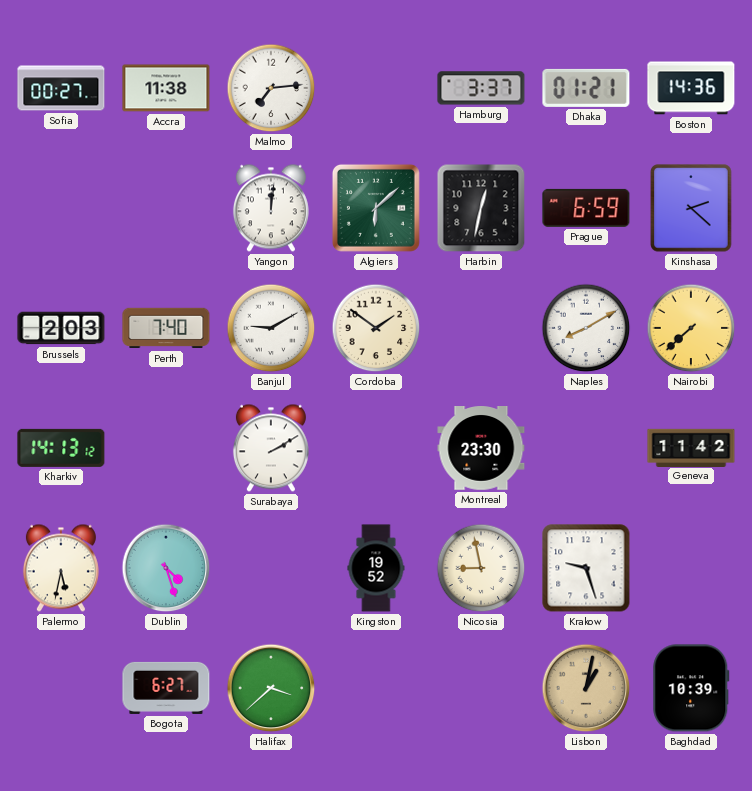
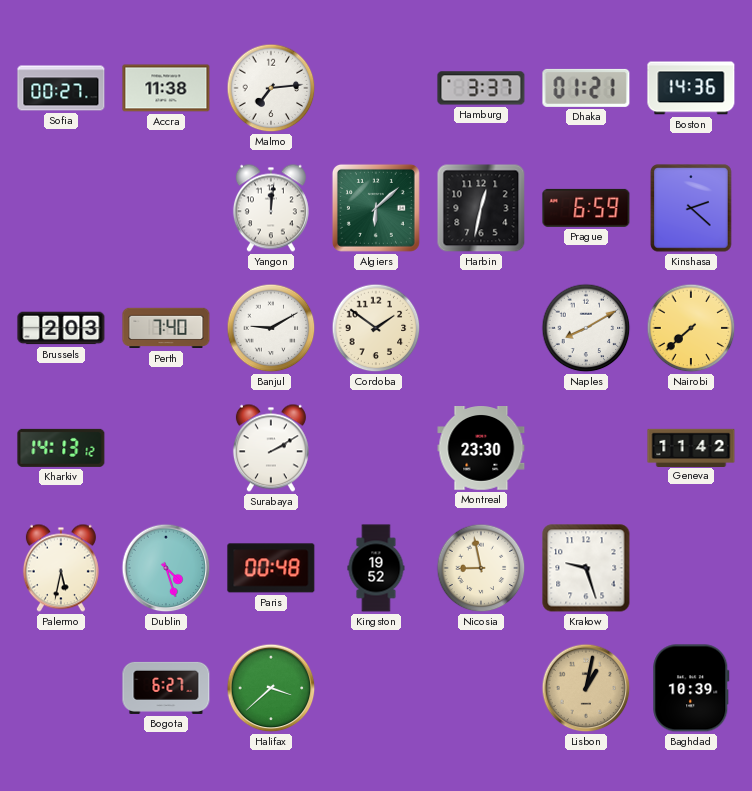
Paris: none -> 00:48 (271, 568)
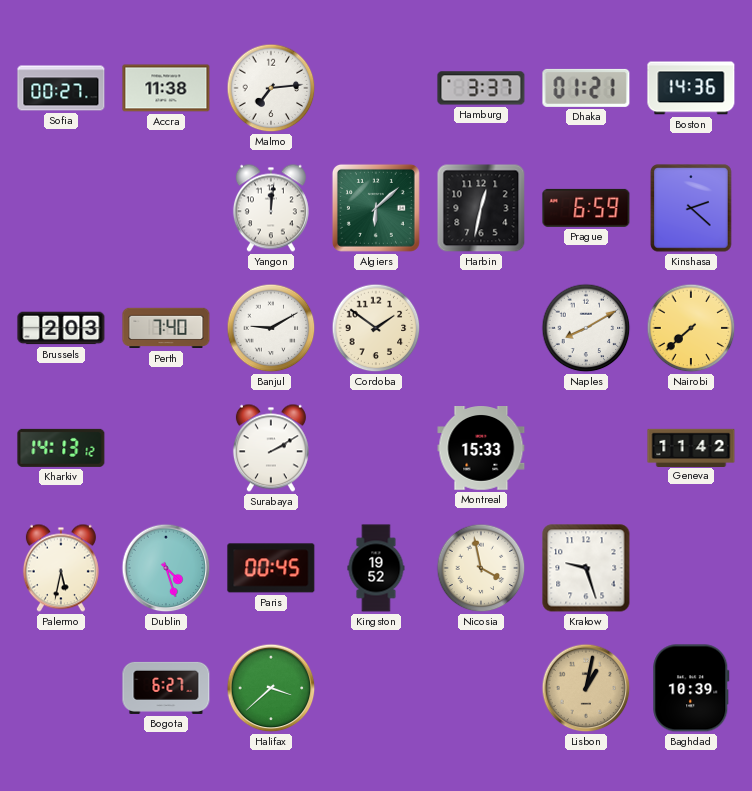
Montreal: 23:30 -> 15:33 (481, 448)
Paris: 00:48 -> 00:45 (271, 568)
Nicosia: 8:58 -> 3:58 (481, 568)
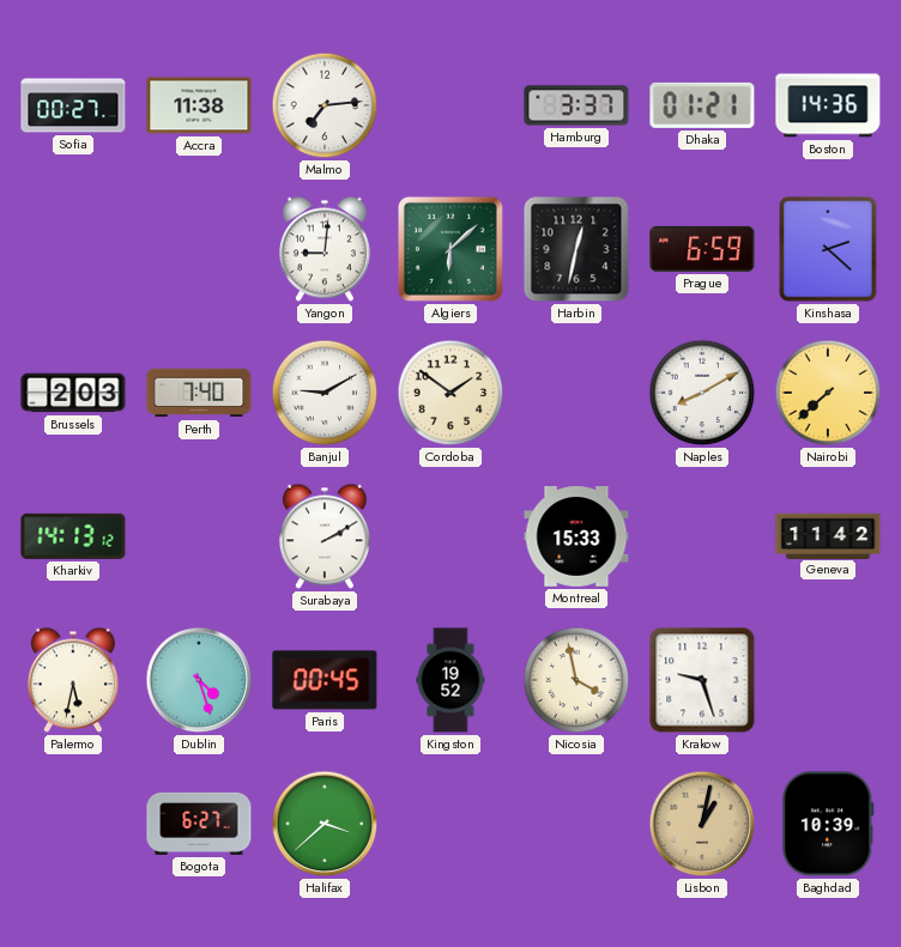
Yangon: 12:01 -> 9:01 (325, 249)
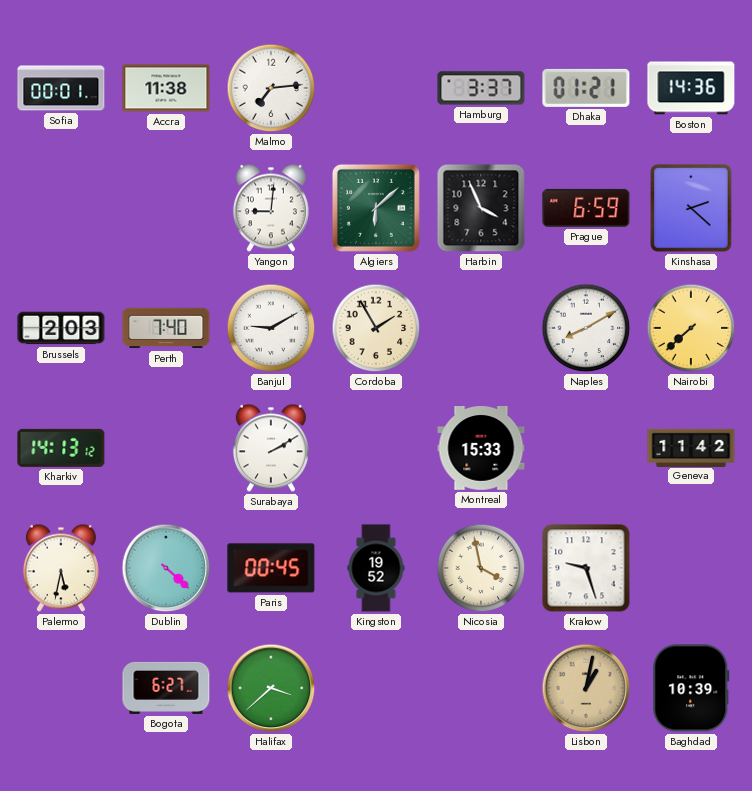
Sofia: 00:27 -> 00:01 (61, 88)
Harbin: 12:32 -> 3:56 (481, 208)
Cordoba: 1:51 -> 1:55 (376, 328)
Dublin: 4:27 -> 4:22 (166, 568)
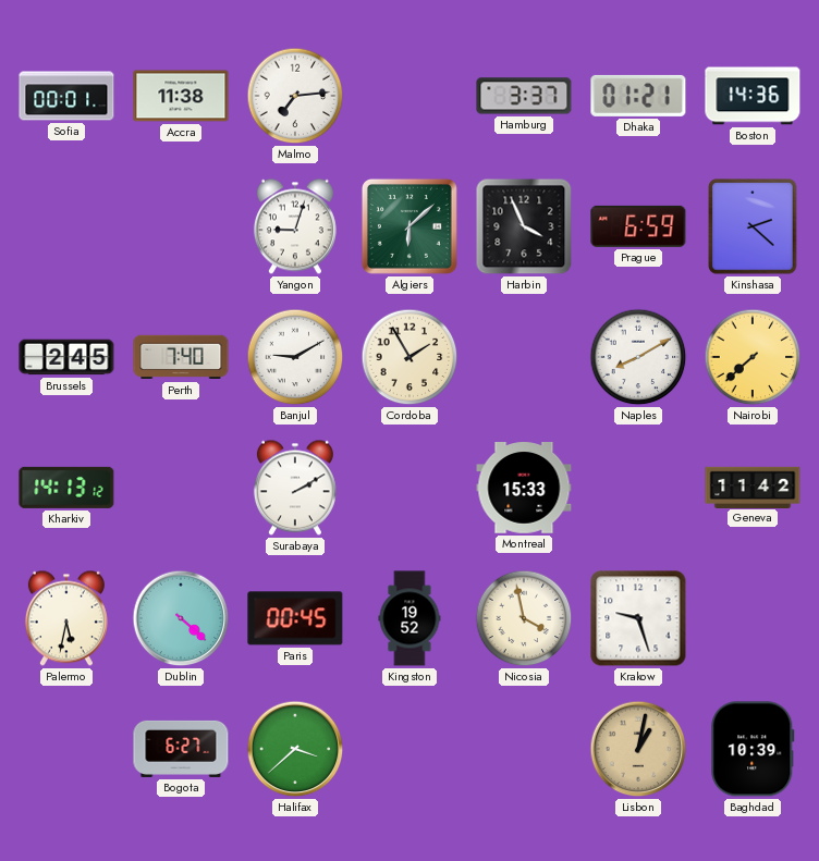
Yangon: 9:01 -> 9:03 (295, 226)
Brussels: 2:03 -> 2:45 (66, 357)
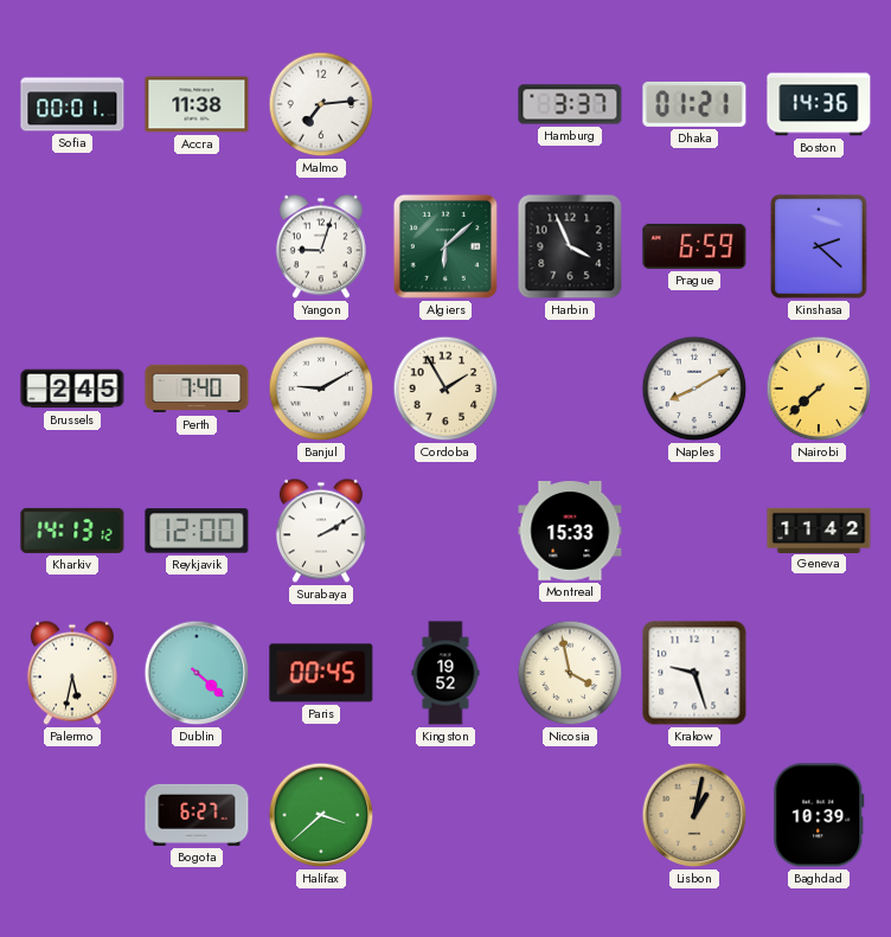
Reykjavik: none -> 12:00 (197, 531)
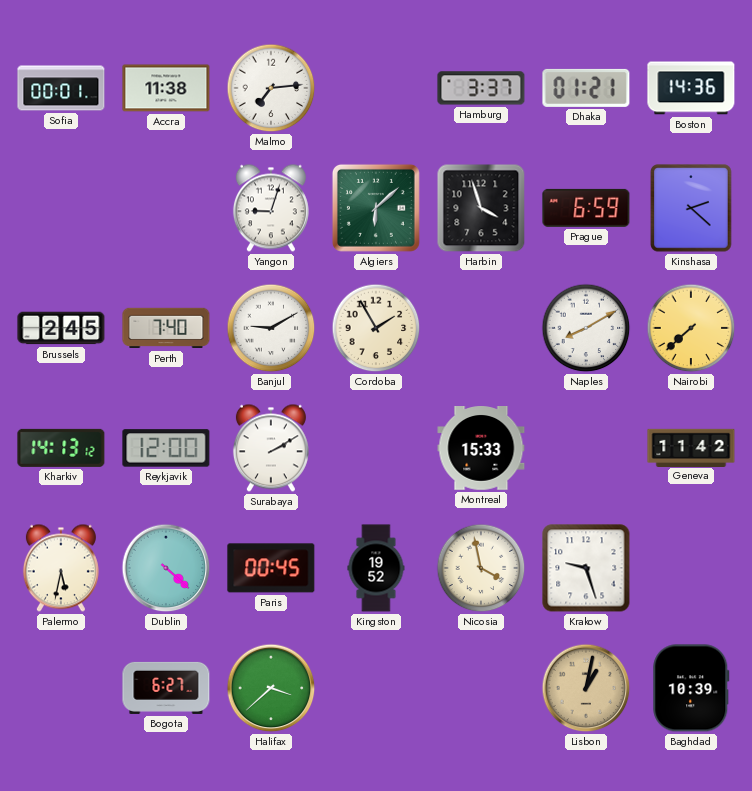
Harbin: 3:56 -> 3:57 (481, 208)
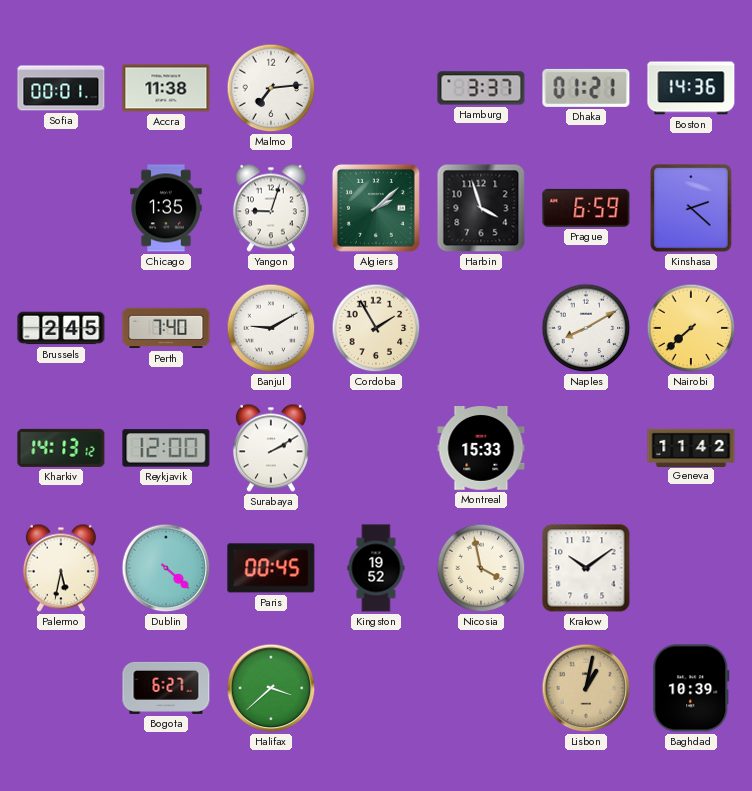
Chicago: none -> 1:35 (166, 208)
Algiers: 6:08 -> 2:08 (376, 208)
Krakow: 9:27 -> 10:09 (586, 568)
